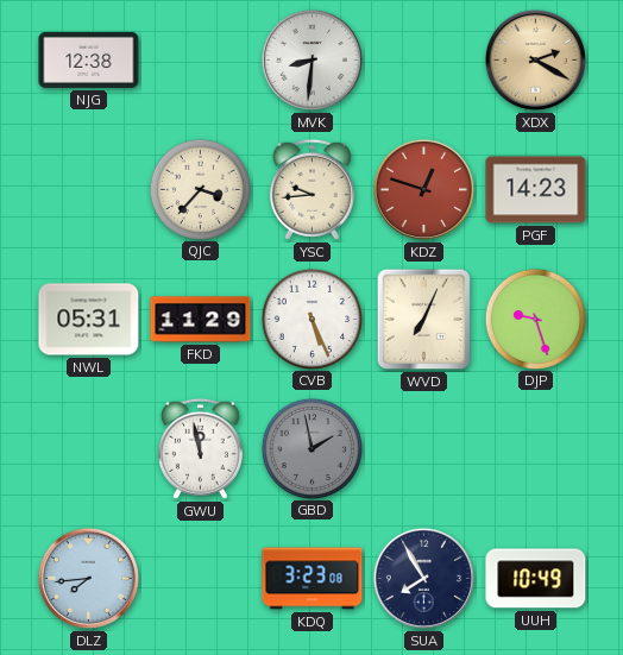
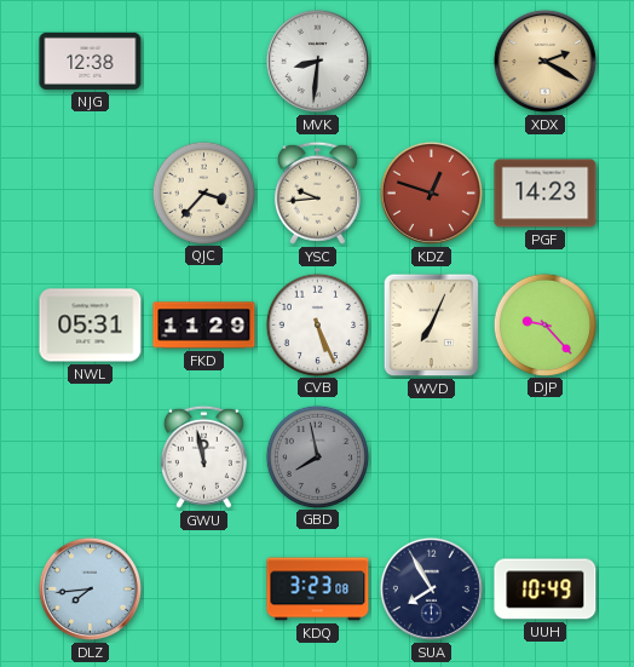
DJP: 9:27 -> 9:23 (544, 324)
GBD: 1:58 -> 7:58 (317, 456)
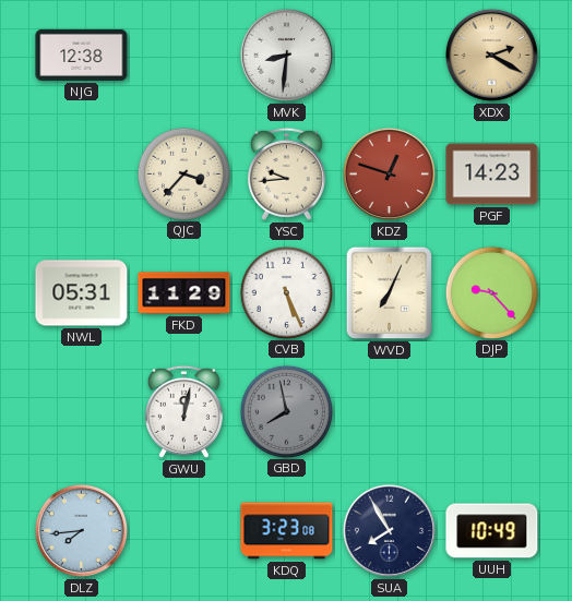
GWU: 11:58 -> 12:02 (183, 411)
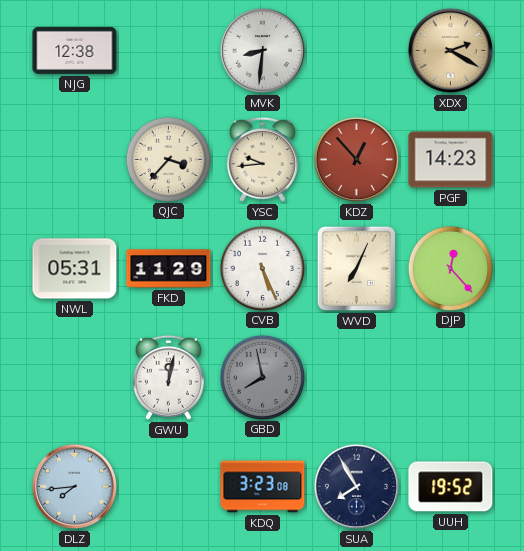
KDZ: 12:48 -> 12:53 (356, 159)
DJP: 9:23 -> 12:23 (450, 268)
UUH: 10:49 -> 19:52 (451, 487)
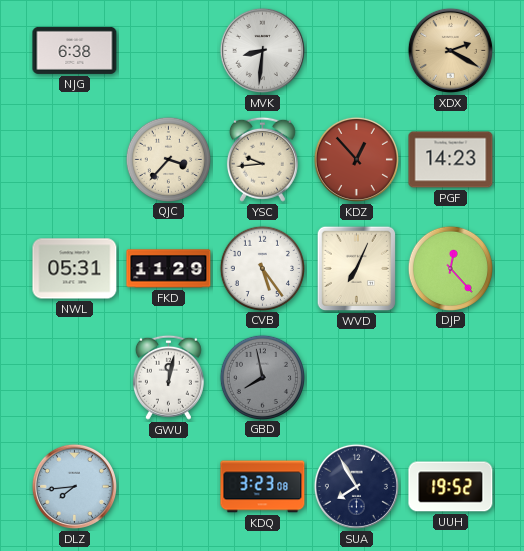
NJG: 12:38 -> 6:38 (75, 50)
CVB: 5:26 -> 5:24 (262, 268)
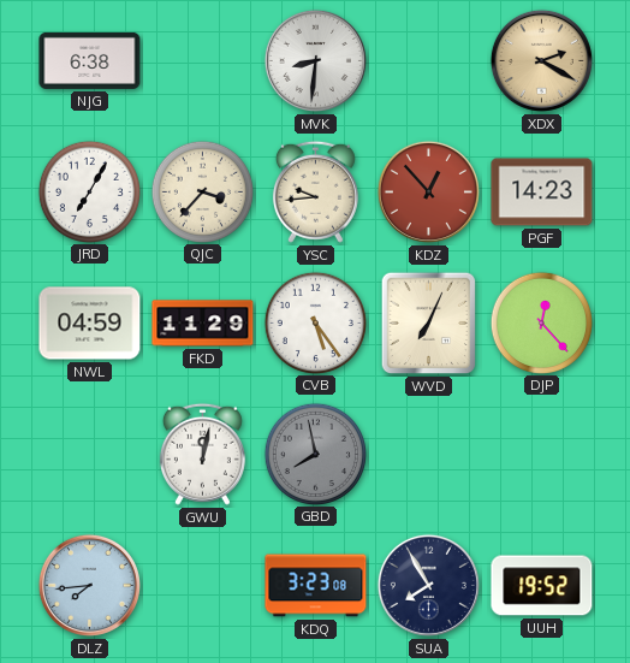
JRD: none -> 7:05 (89, 191)
NWL: 05:31 -> 04:59 (90, 324)
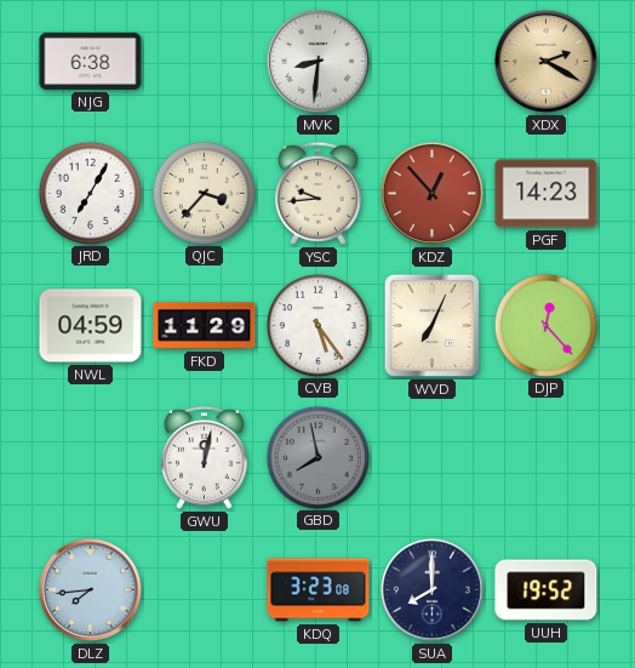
SUA: 7:55 -> 8:00 (431, 589)
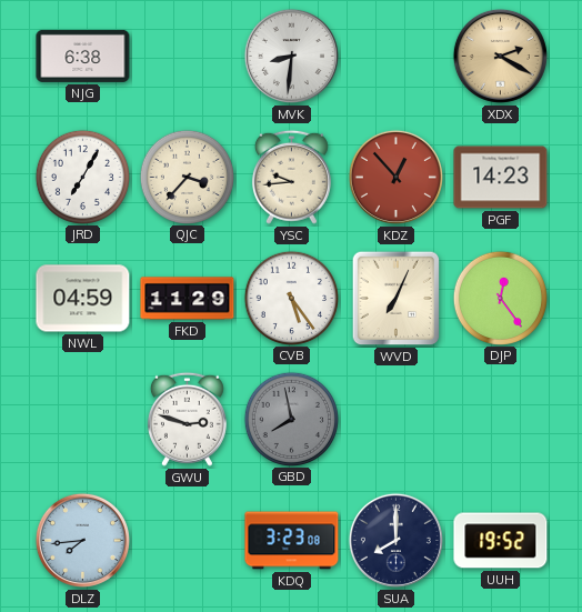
DJP: 12:23 -> 12:24 (500, 298)
GWU: 12:02 -> 2:48 (187, 419)
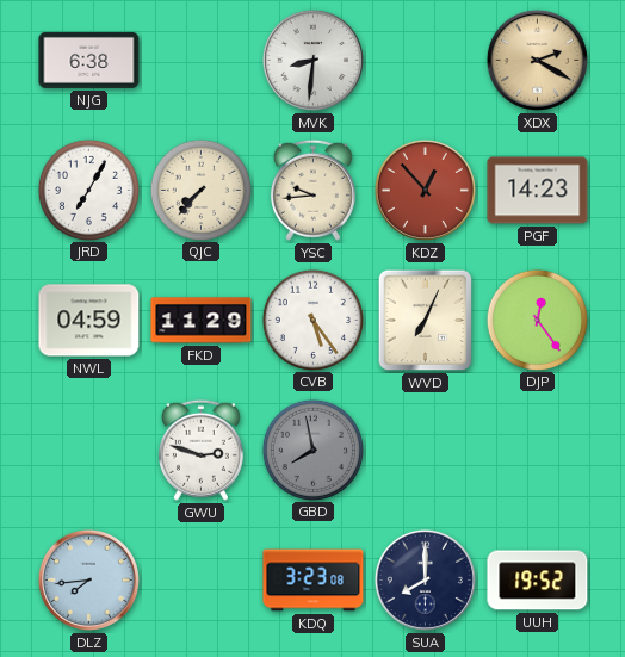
QJC: 3:37 -> 7:37 (200, 190)
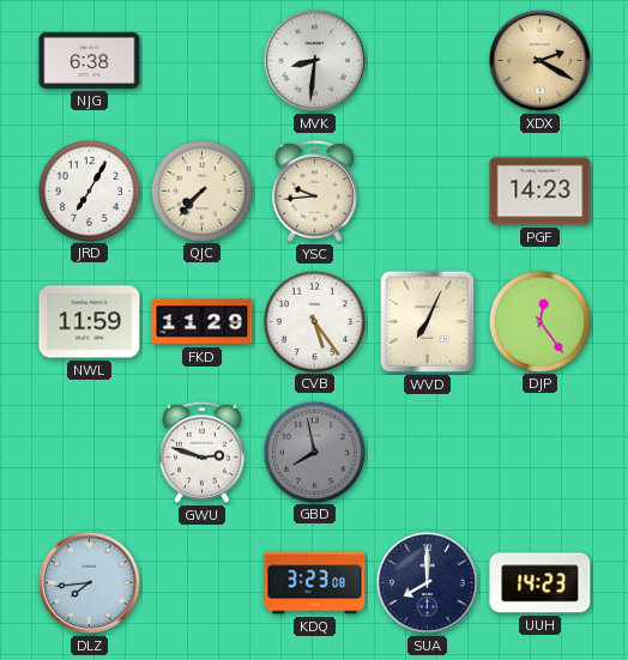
KDZ: 12:53 -> none (425, 190)
NWL: 04:59 -> 11:59 (90, 322)
UUH: 19:52 -> 14:23 (541, 583)
